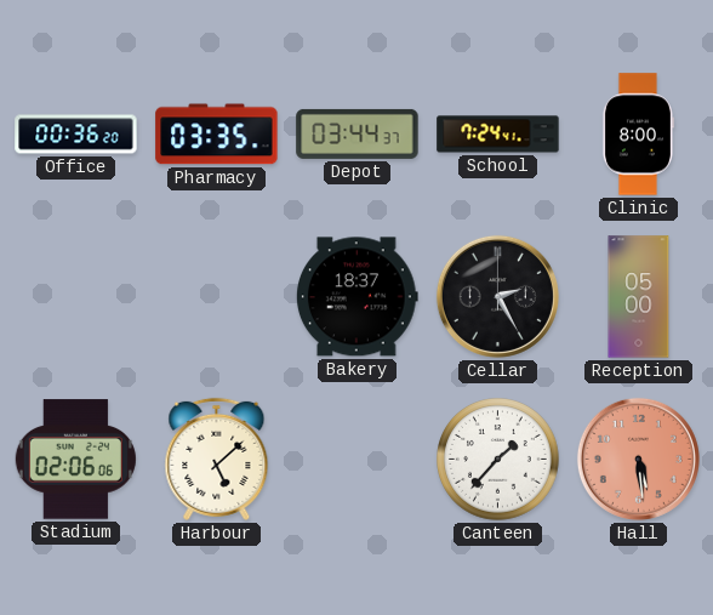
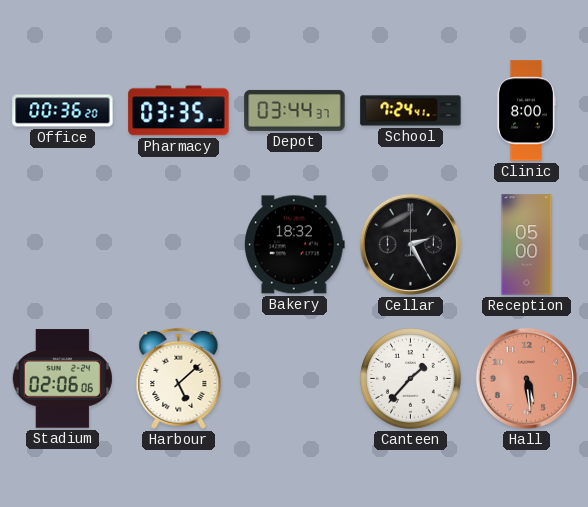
Bakery: 18:37 -> 18:32 (294, 245)
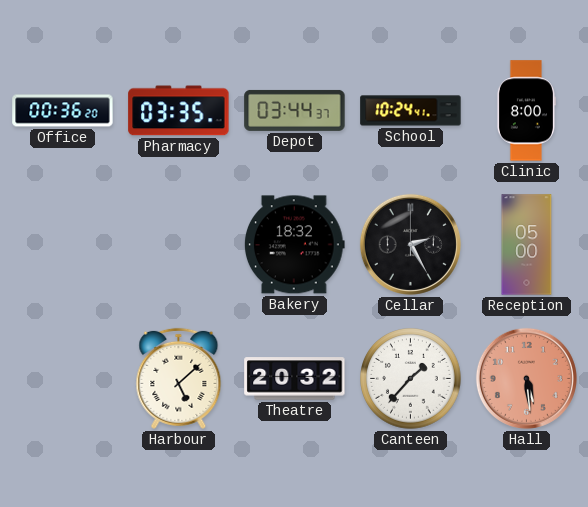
School: 7:24 -> 10:24 (411, 111)
Stadium: 02:06 -> none (62, 379)
Theatre: none -> 20:32 (295, 379)
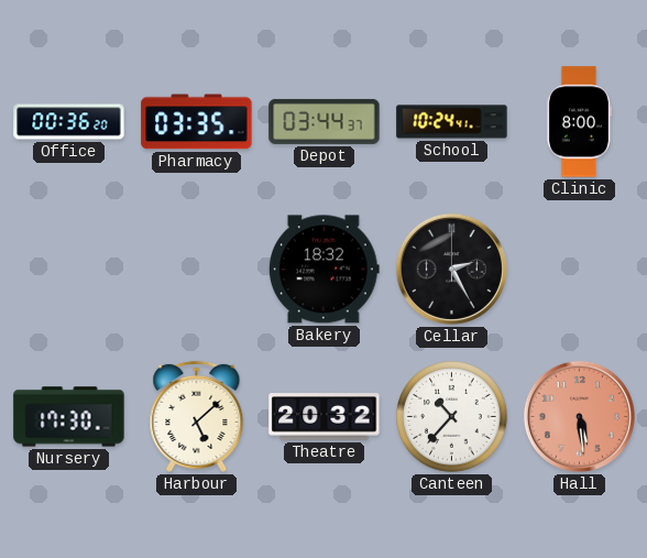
Reception: 05:00 -> none (527, 245)
Nursery: none -> 17:30 (69, 417)
Canteen: 1:37 -> 10:37 (452, 417)
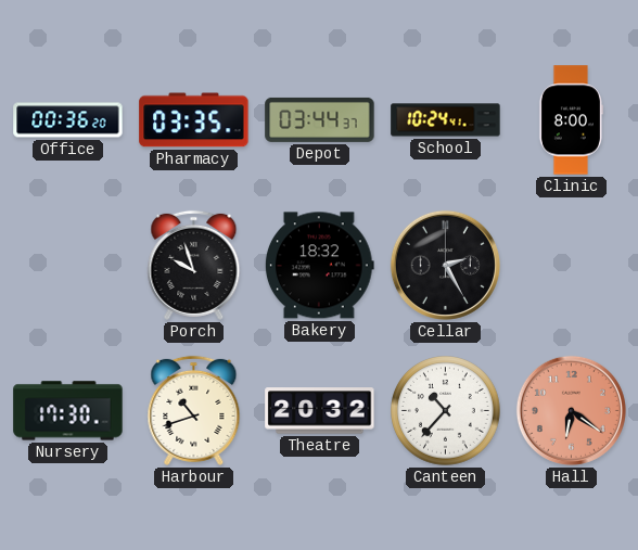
Porch: none -> 9:57 (194, 265)
Harbour: 5:08 -> 10:42 (194, 410)
Hall: 5:29 -> 6:21 (571, 410)
